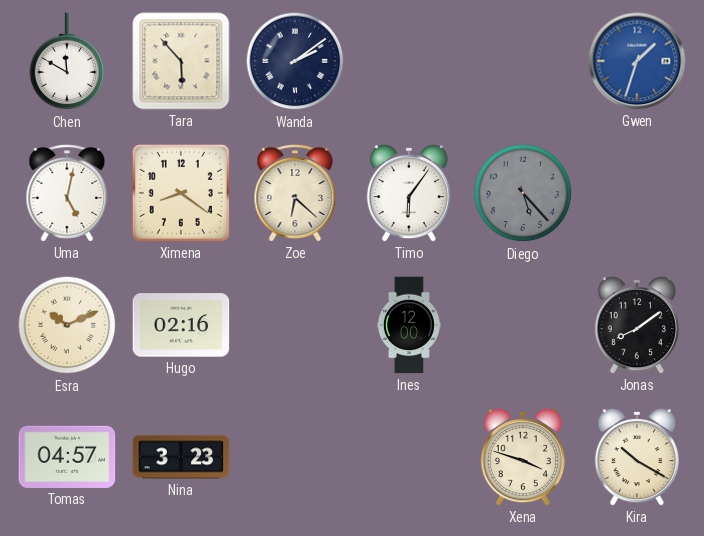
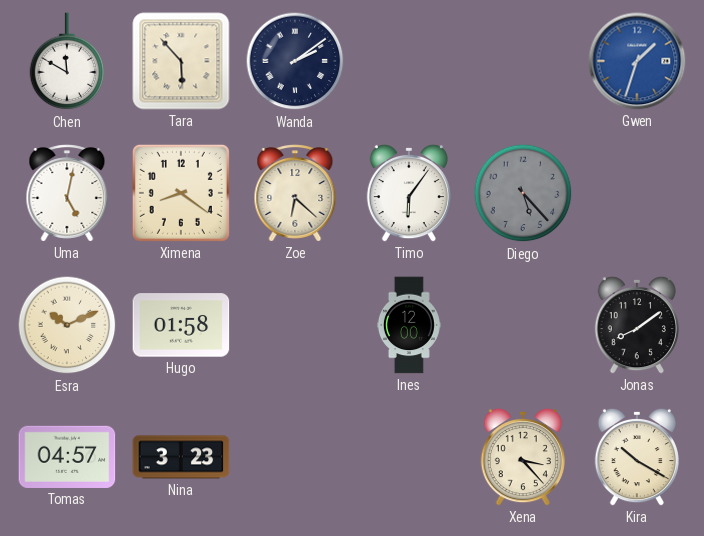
Hugo: 02:16 -> 01:58 (181, 325)
Xena: 3:48 -> 3:23 (523, 457)
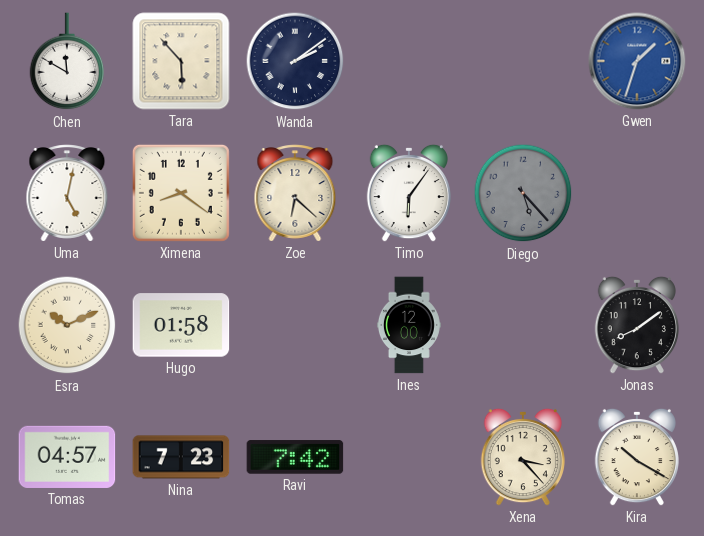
Nina: 3:23 -> 7:23 (181, 457)
Ravi: none -> 7:42 (295, 457)
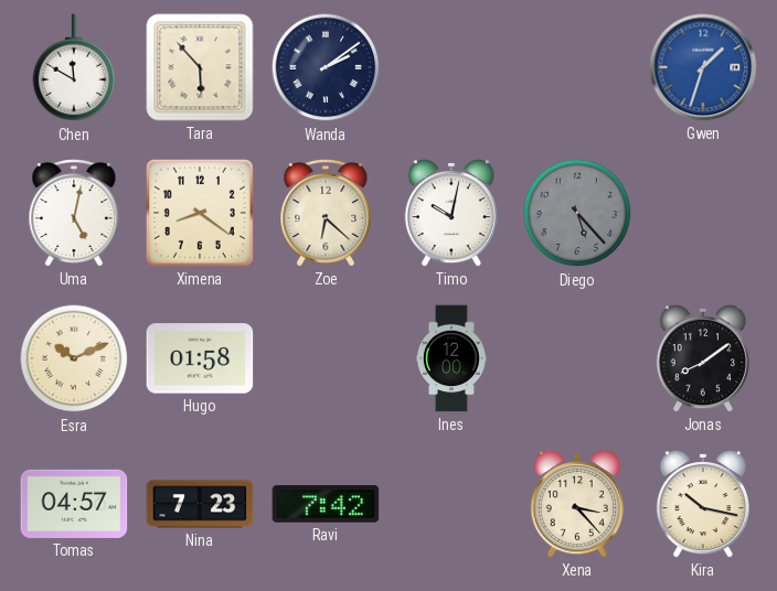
Timo: 6:06 -> 10:02 (451, 213)
Kira: 10:20 -> 10:17 (703, 504)
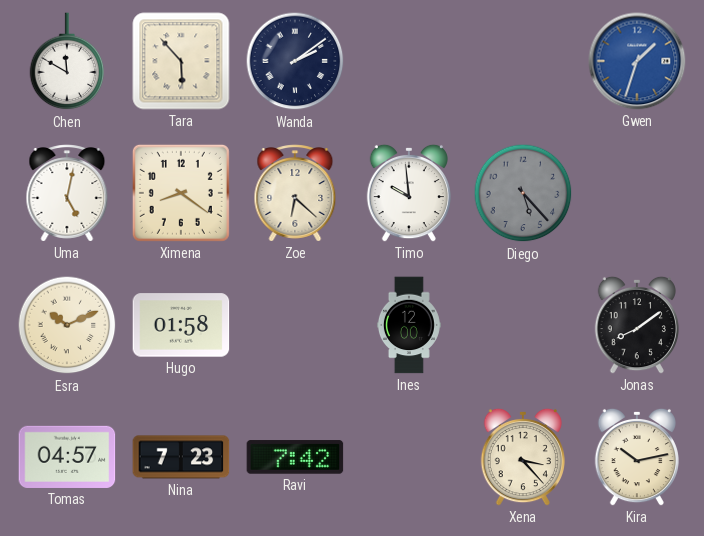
Timo: 10:02 -> 9:59 (409, 193)
Kira: 10:17 -> 10:13 (637, 457)
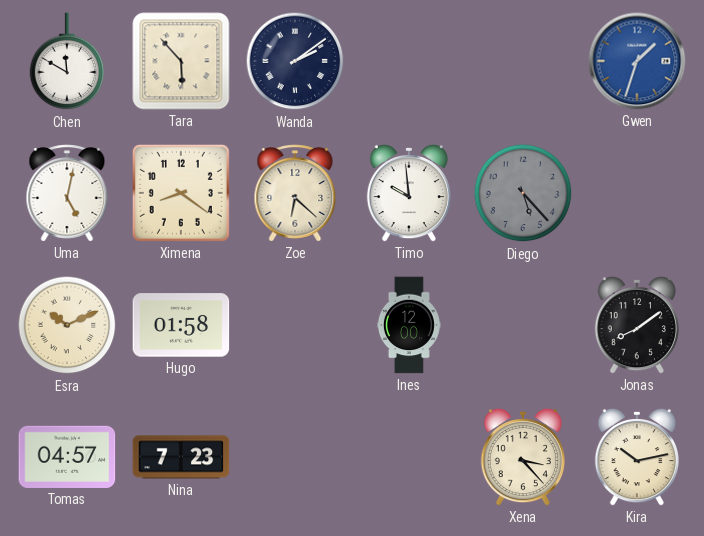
Ravi: 7:42 -> none (295, 457)
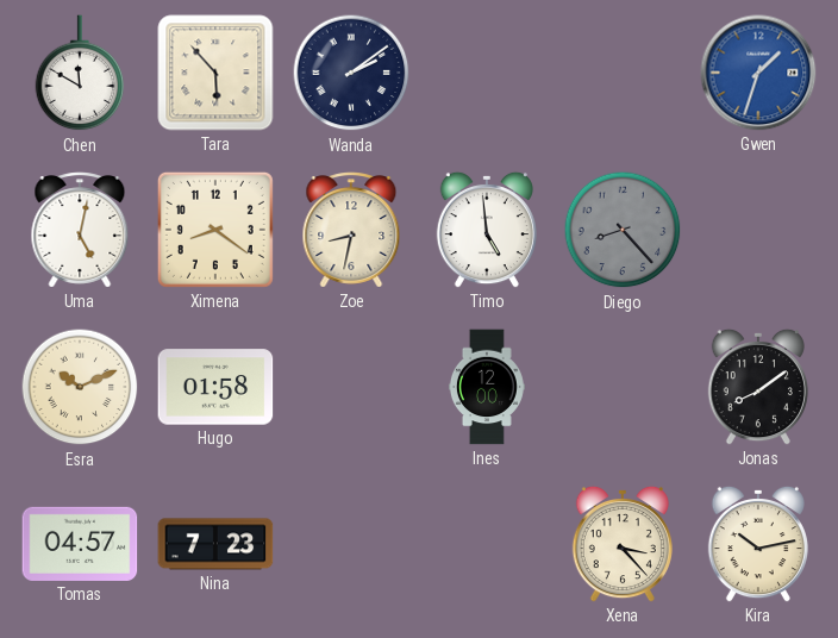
Zoe: 6:22 -> 8:32 (351, 230)
Timo: 9:59 -> 4:59 (487, 230)
Diego: 5:23 -> 8:23 (623, 230)
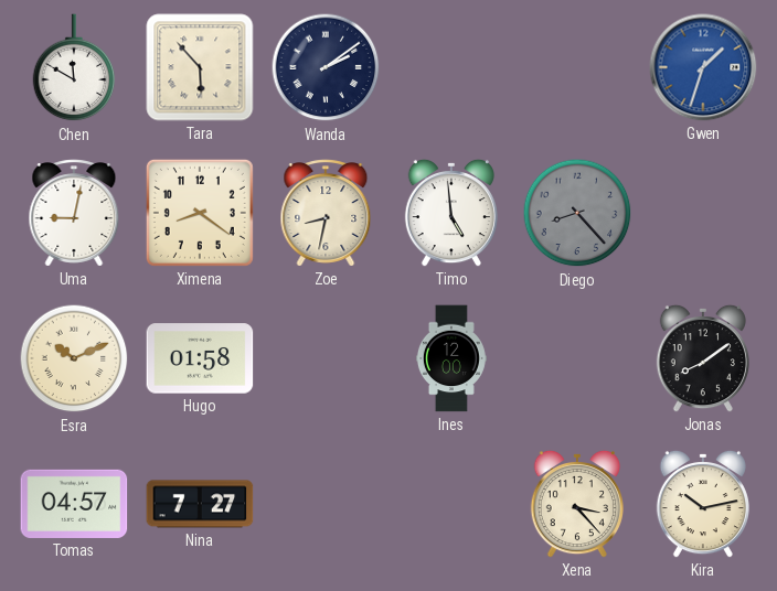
Uma: 5:02 -> 9:02 (74, 213)
Nina: 7:23 -> 7:27 (200, 504)
